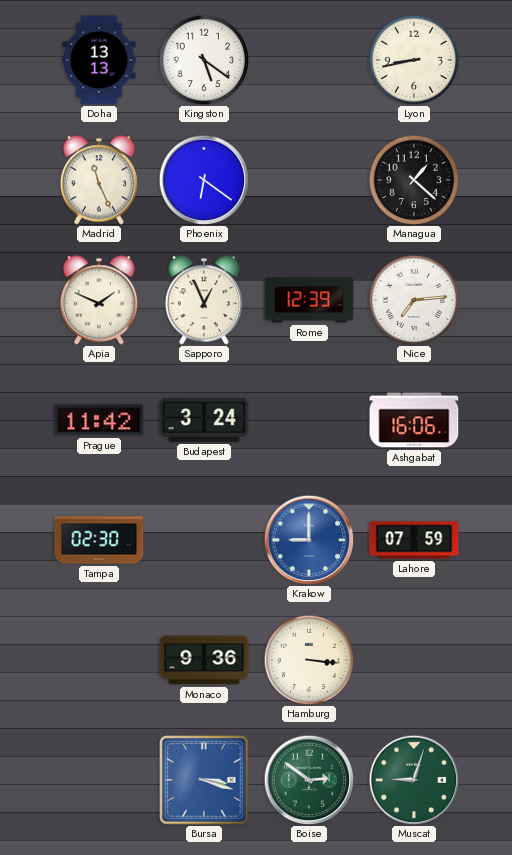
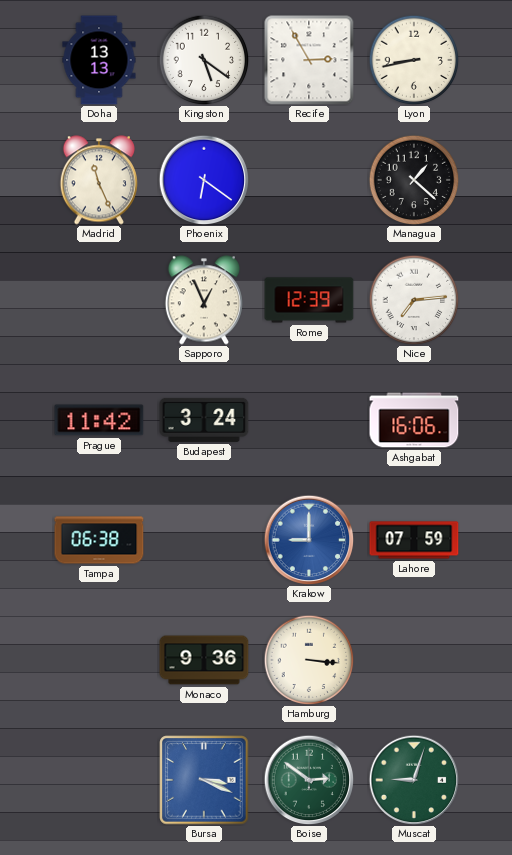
Recife: none -> 2:55 (309, 60)
Apia: 1:49 -> none (99, 300)
Tampa: 02:30 -> 06:38 (99, 540)
Bursa: 3:18 -> 3:19 (204, 780)
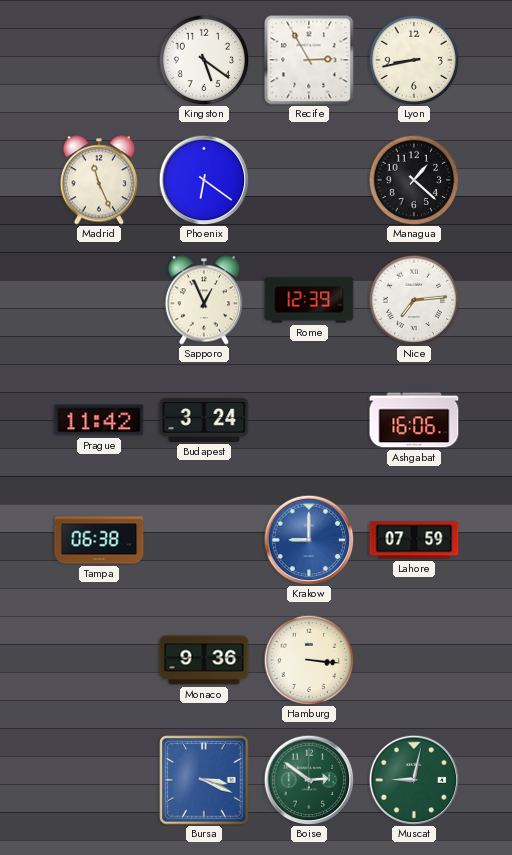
Doha: 13:13 -> none (99, 60)
Muscat: 9:03 -> 9:02 (414, 780)
